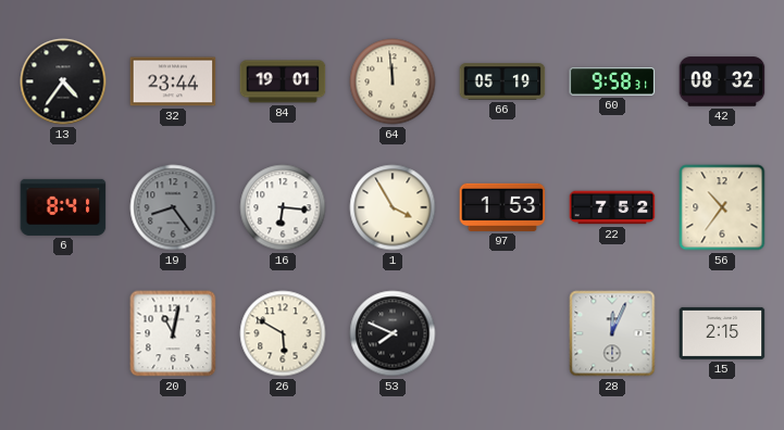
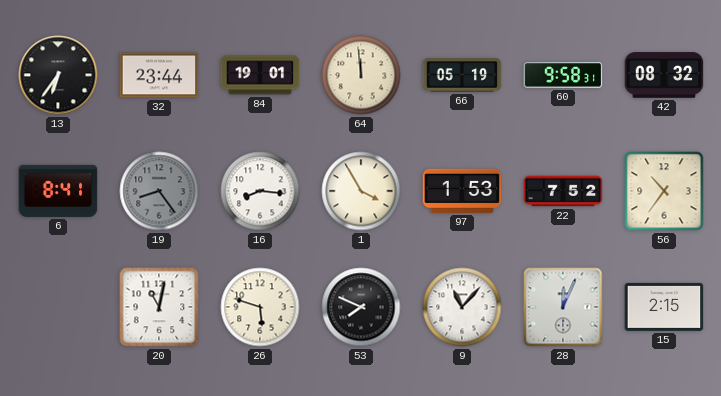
13: 4:36 -> 6:36 (58, 75)
16: 6:16 -> 8:16 (260, 191)
26: 5:50 -> 5:48 (260, 307)
9: none -> 11:07 (462, 307)
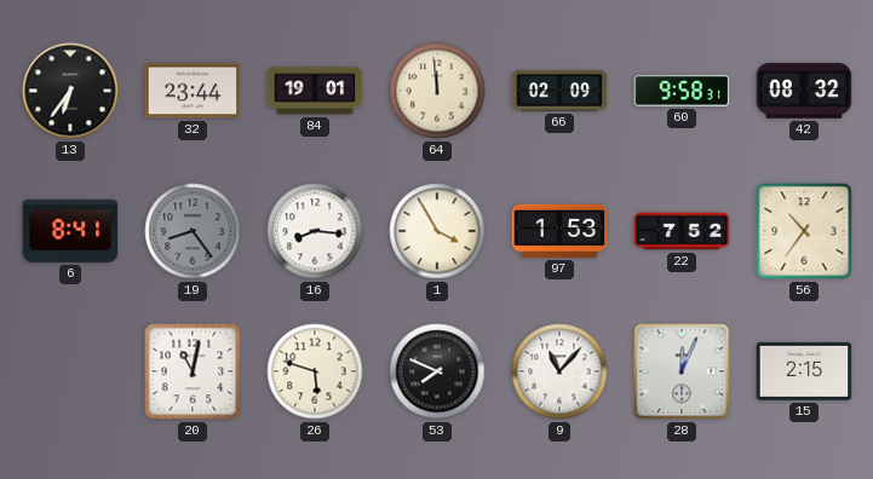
66: 05:19 -> 02:09 (559, 91)
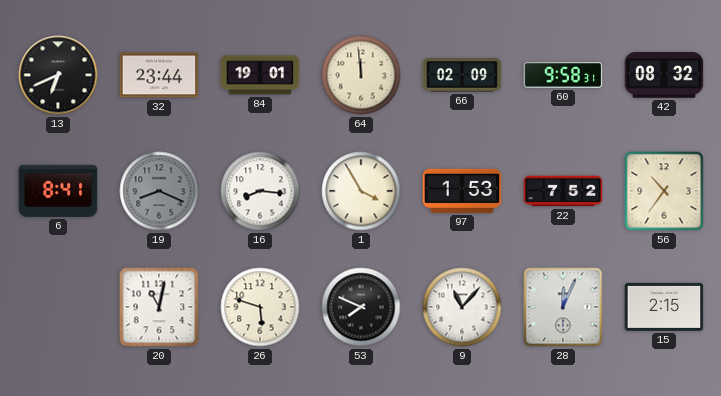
13: 6:36 -> 6:41 (58, 75)
19: 8:24 -> 8:19 (159, 191)
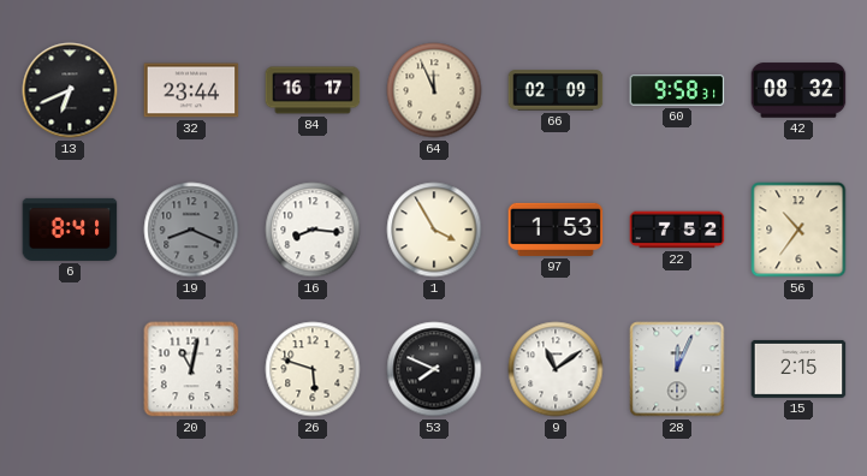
84: 19:01 -> 16:17 (313, 90)
64: 11:59 -> 11:56 (434, 90)
9: 11:07 -> 11:09 (556, 369)
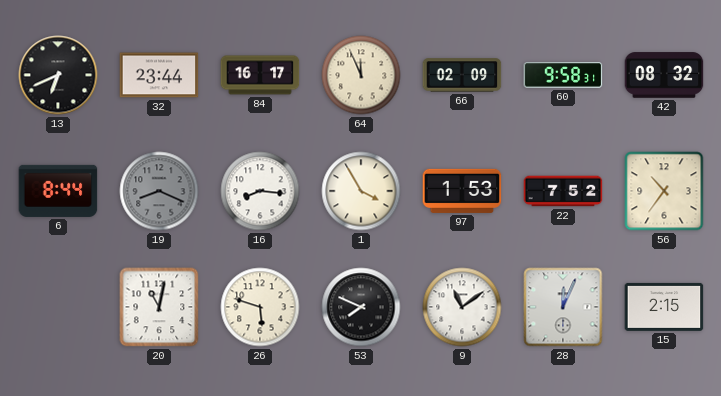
6: 8:41 -> 8:44 (58, 191)
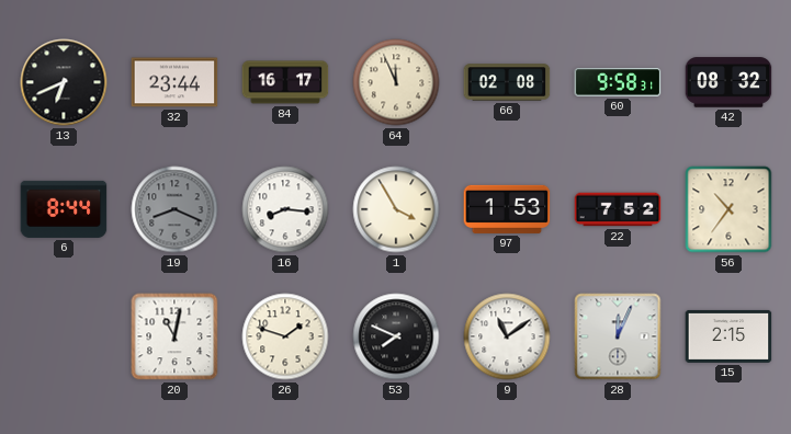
66: 02:09 -> 02:08 (507, 82)
26: 5:48 -> 1:48 (285, 336)
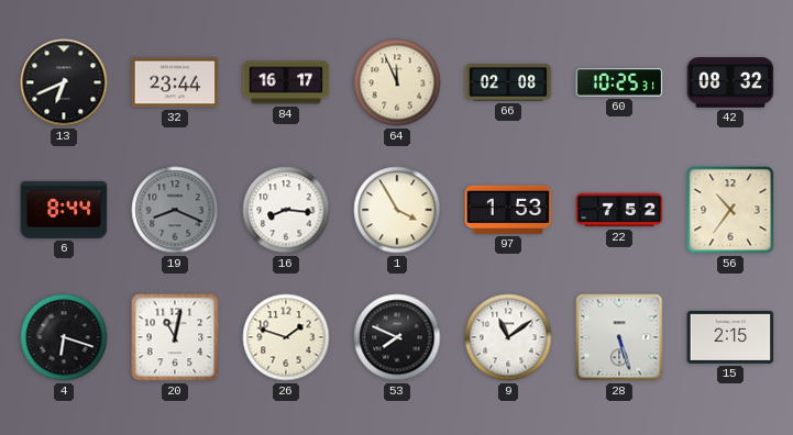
60: 9:58 -> 10:25 (619, 82)
4: none -> 6:18 (64, 337)
28: 12:04 -> 5:27 (619, 337)
